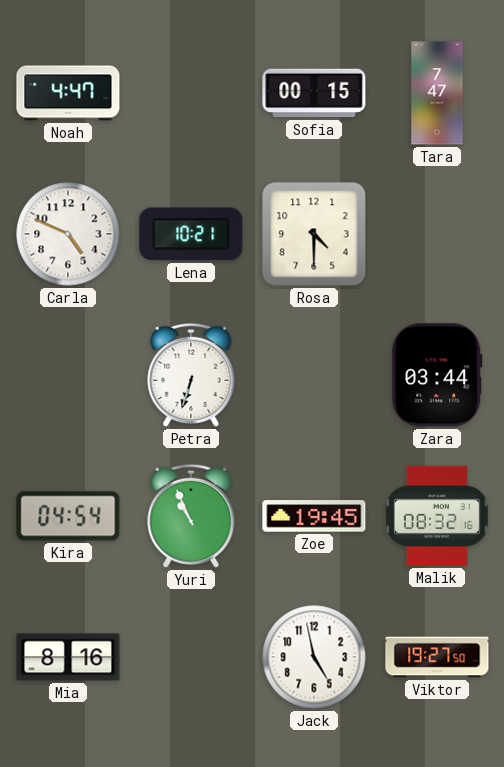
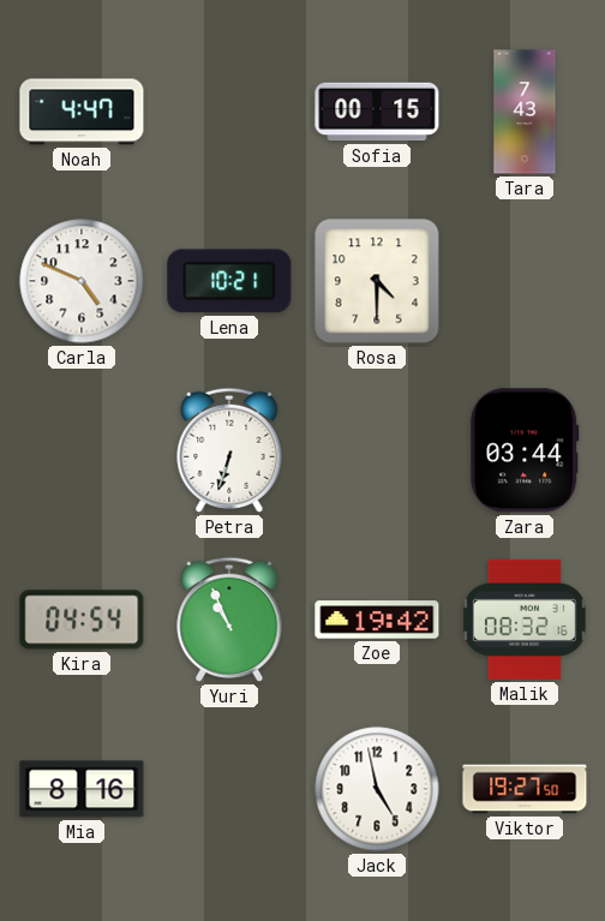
Tara: 7:47 -> 7:43 (525, 112)
Zoe: 19:45 -> 19:42 (377, 620)
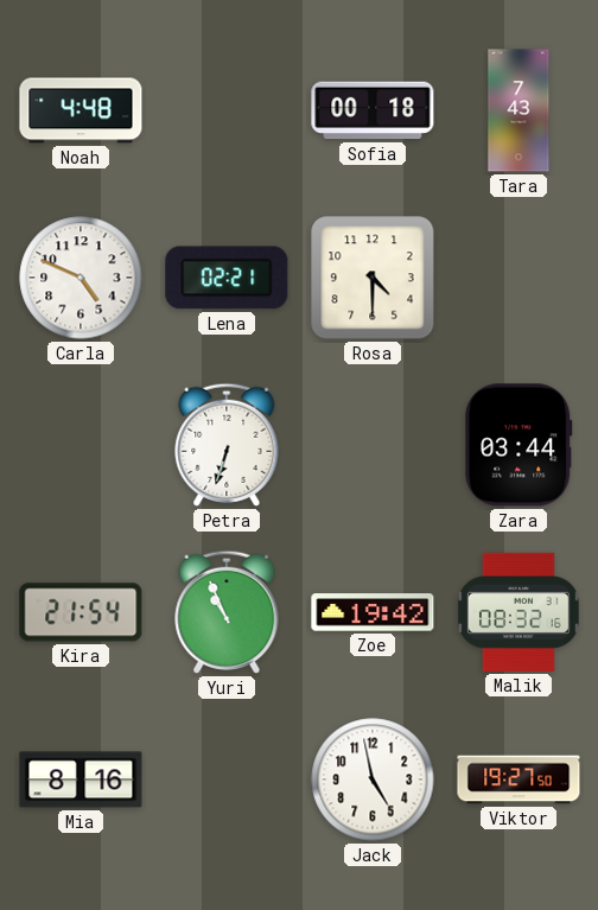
Noah: 4:47 -> 4:48 (81, 110)
Sofia: 00:15 -> 00:18 (373, 110)
Lena: 10:21 -> 02:21 (227, 278)
Kira: 04:54 -> 21:54 (81, 612)
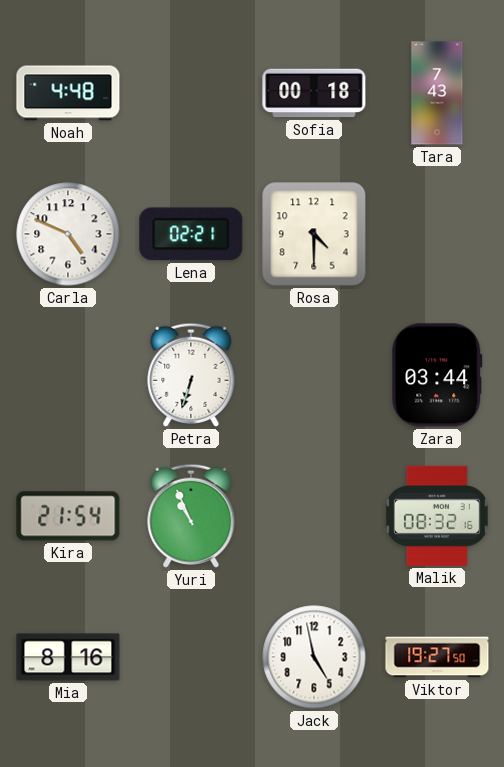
Zoe: 19:42 -> none (373, 612)
